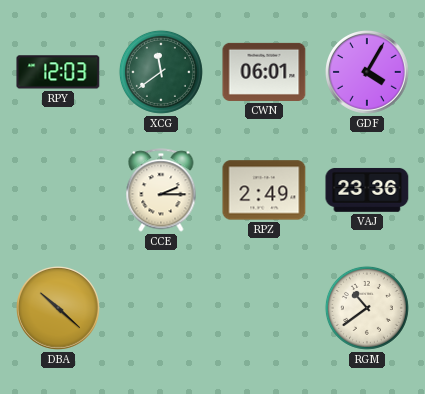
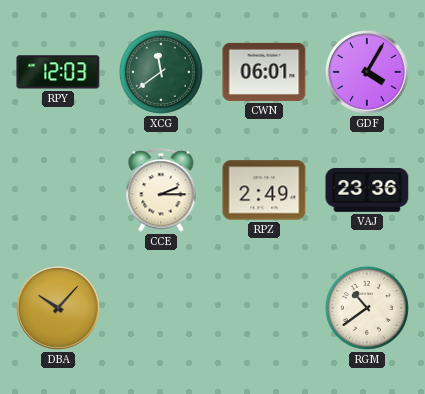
DBA: 10:22 -> 10:07 (59, 309)
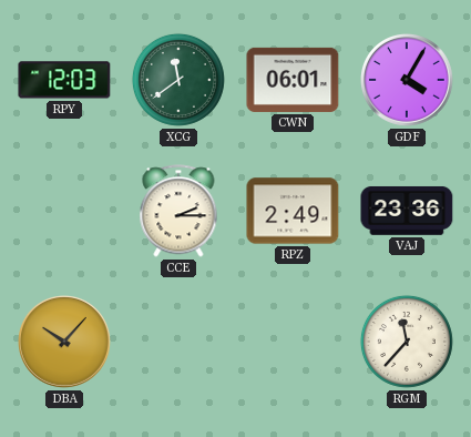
RGM: 10:39 -> 11:37 (407, 342)
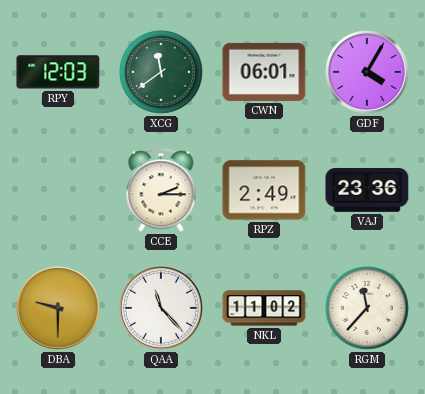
DBA: 10:07 -> 9:30 (59, 309)
QAA: none -> 11:23 (162, 309)
NKL: none -> 11:02 (264, 308)
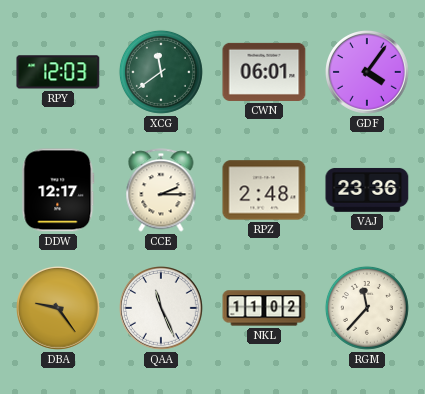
GDF: 4:05 -> 4:06 (368, 73)
DDW: none -> 12:17 (58, 190)
RPZ: 2:49 -> 2:48 (264, 190)
DBA: 9:30 -> 9:24 (59, 309)
QAA: 11:23 -> 11:26 (162, 309)
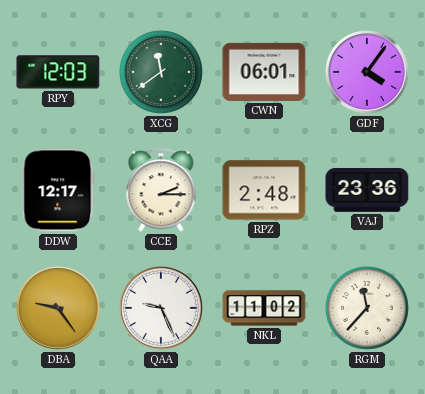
QAA: 11:26 -> 9:26 (162, 309)
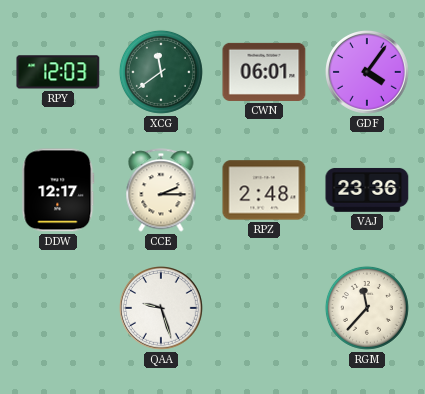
DBA: 9:24 -> none (59, 309)
QAA: 9:26 -> 9:27 (162, 309)
NKL: 11:02 -> none (264, 308)
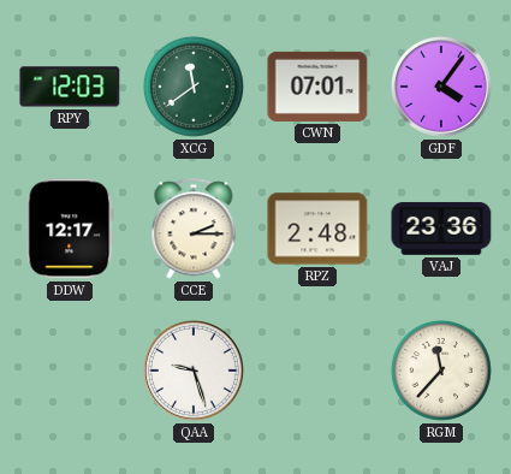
CWN: 06:01 -> 07:01 (317, 87)
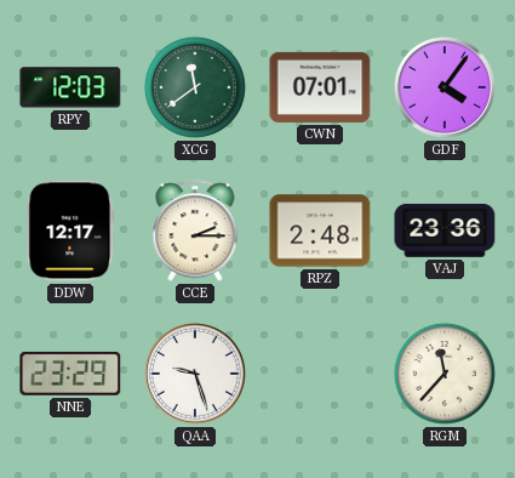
NNE: none -> 23:29 (70, 374)
